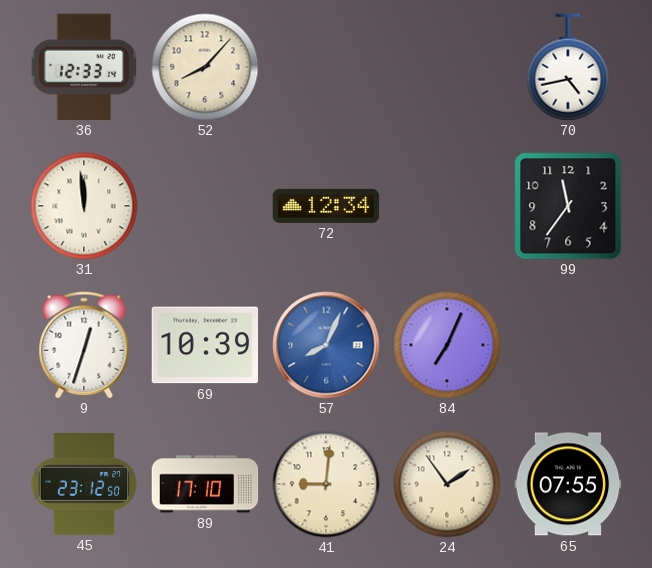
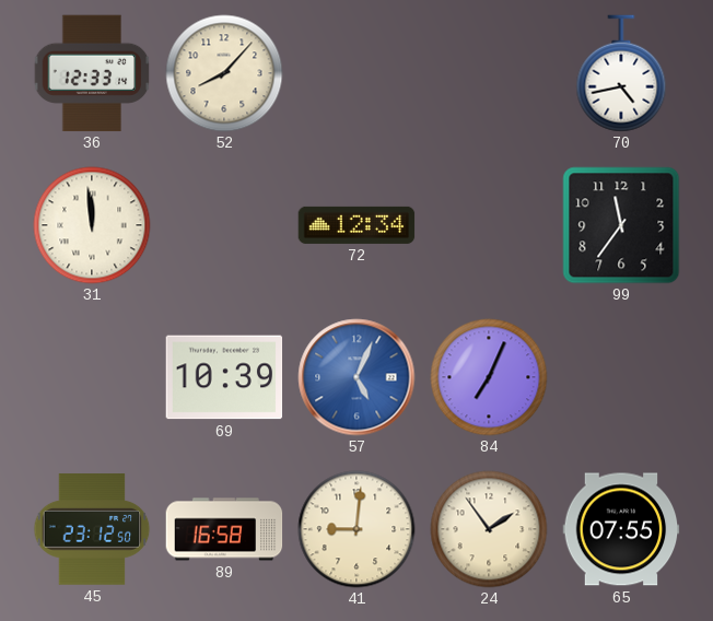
9: 12:33 -> none (84, 345)
57: 8:04 -> 5:04 (356, 377)
89: 17:10 -> 16:58 (224, 529)
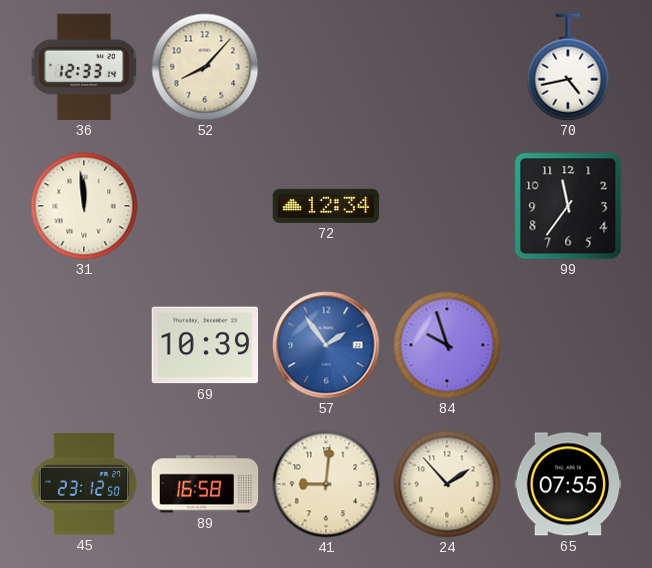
57: 5:04 -> 1:54 (326, 345)
84: 7:04 -> 9:57 (447, 345)
24: 1:54 -> 1:53 (447, 484)
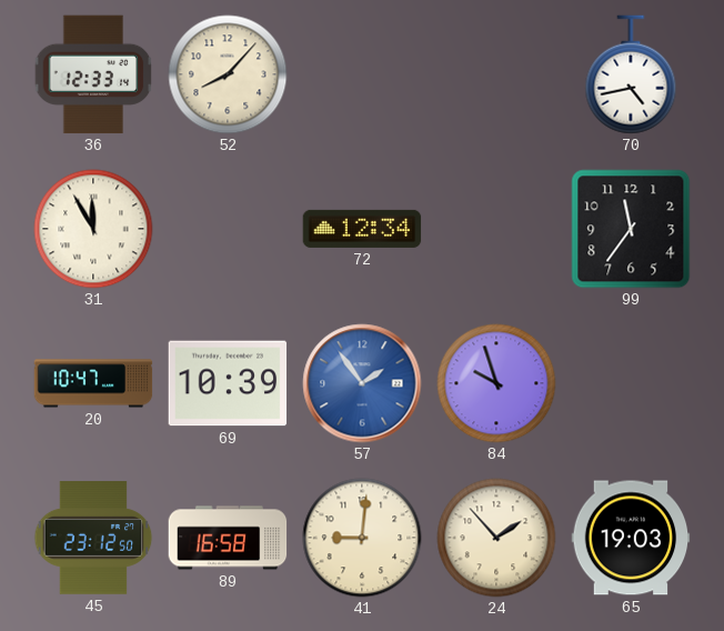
31: 11:59 -> 11:55 (93, 229)
20: none -> 10:47 (93, 383)
65: 07:55 -> 19:03 (631, 538)
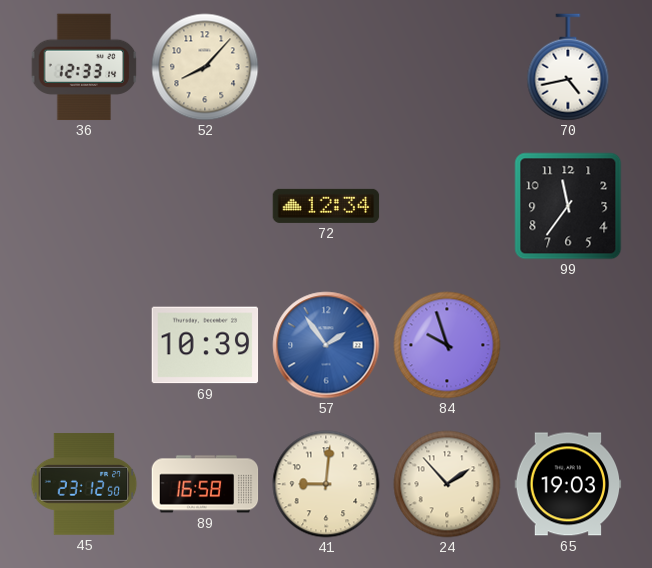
31: 11:55 -> none (93, 229)
20: 10:47 -> none (93, 383)
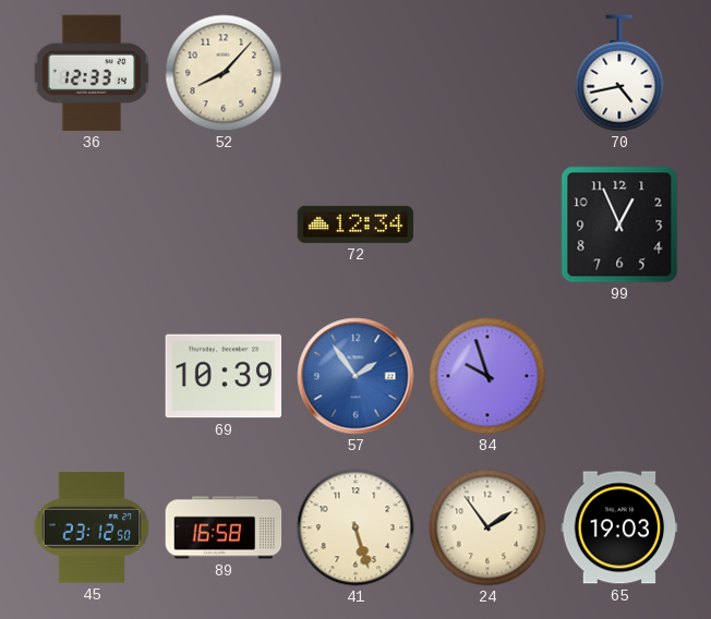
99: 11:36 -> 12:56 (619, 224)
41: 9:01 -> 5:27 (355, 527)
24: 1:53 -> 1:54 (487, 527)
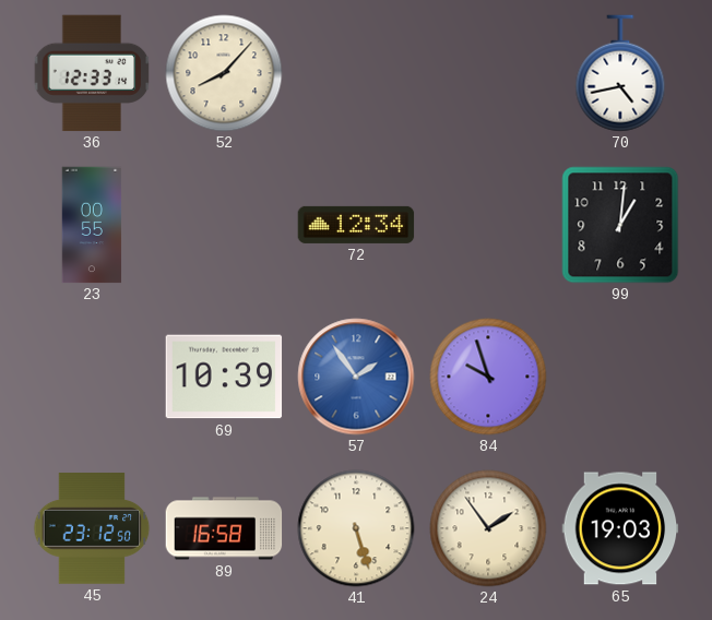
23: none -> 00:55 (92, 225)
99: 12:56 -> 1:01 (620, 225)
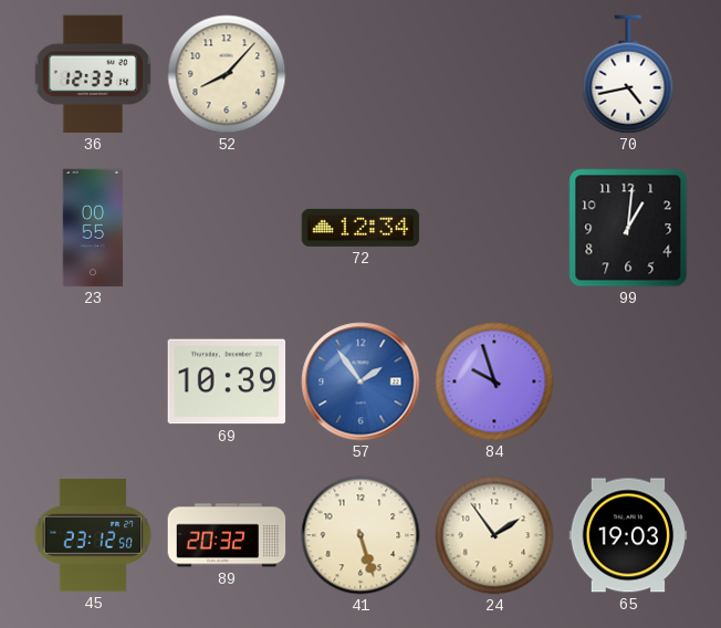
89: 16:58 -> 20:32 (227, 535)
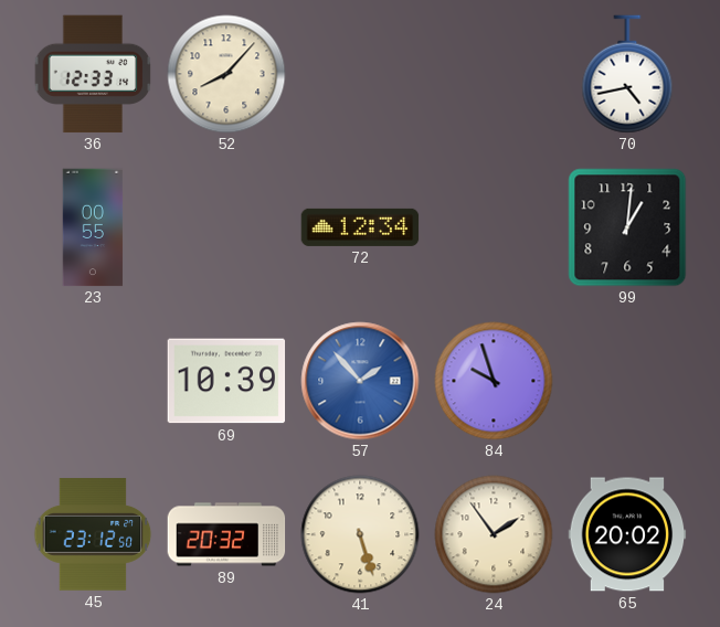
57: 1:54 -> 1:53 (360, 381)
65: 19:03 -> 20:02 (627, 534)
